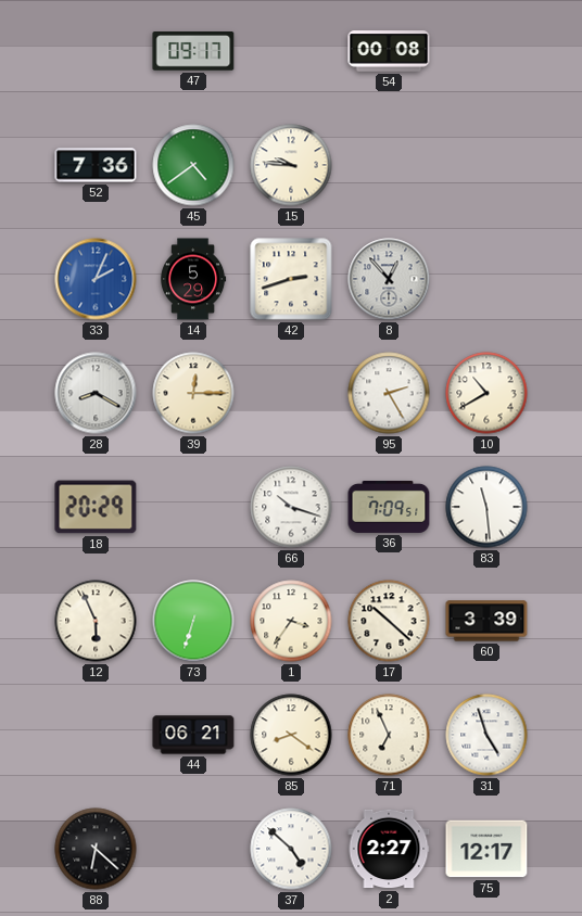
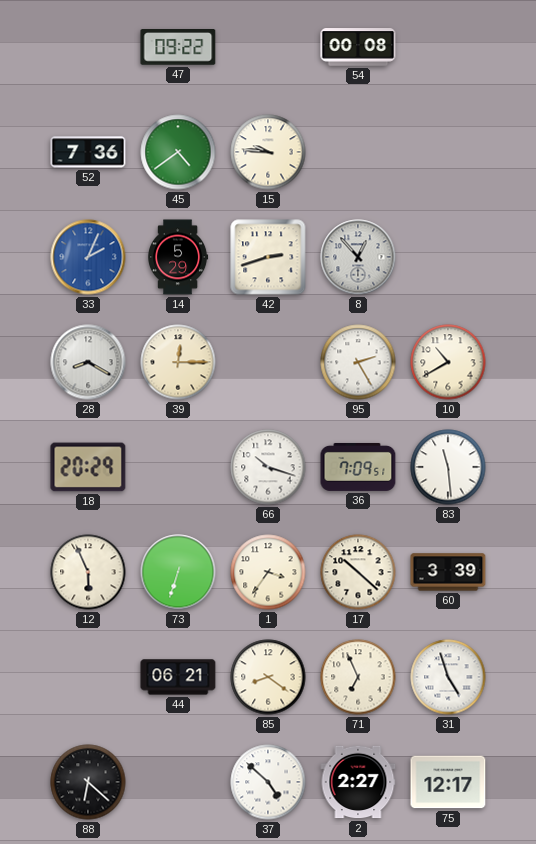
47: 09:17 -> 09:22 (178, 48)
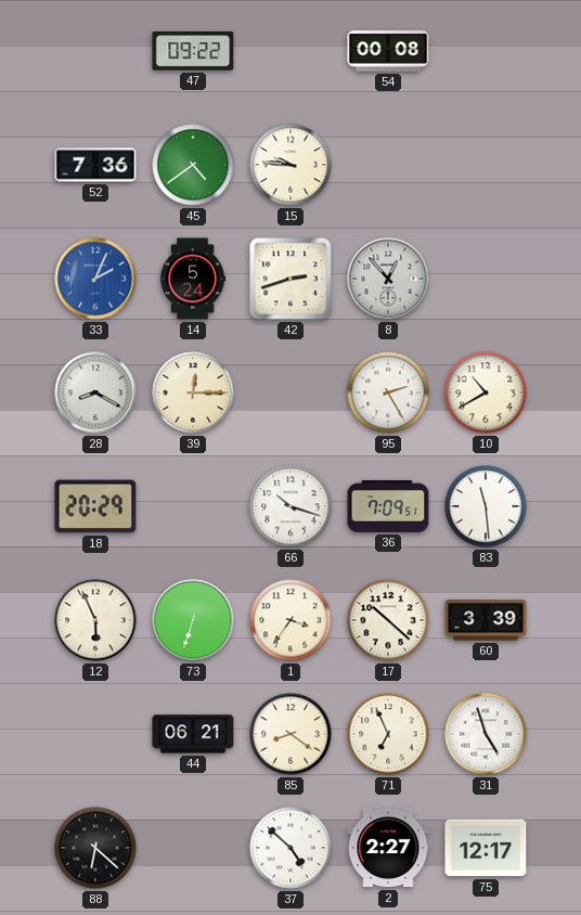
14: 5:29 -> 5:24 (194, 279)
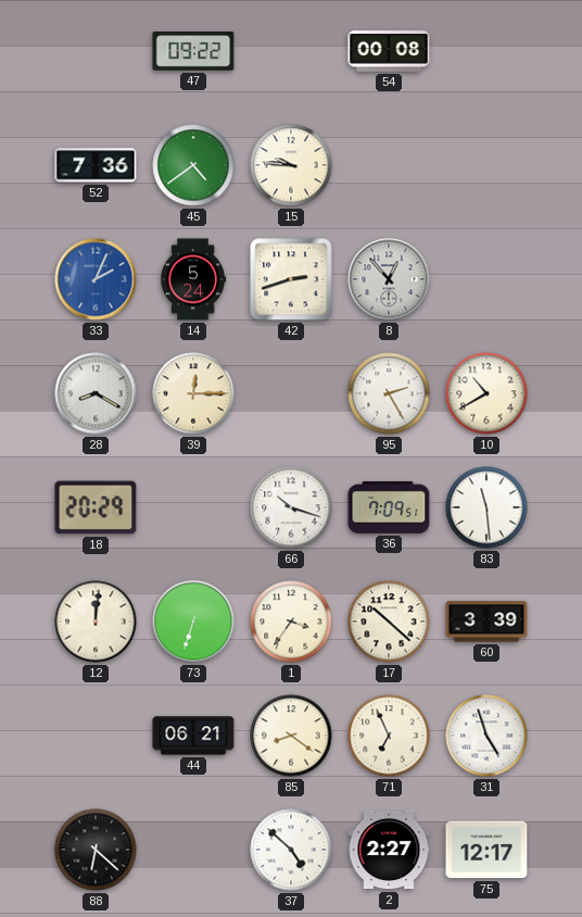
12: 5:56 -> 12:01 (96, 621)
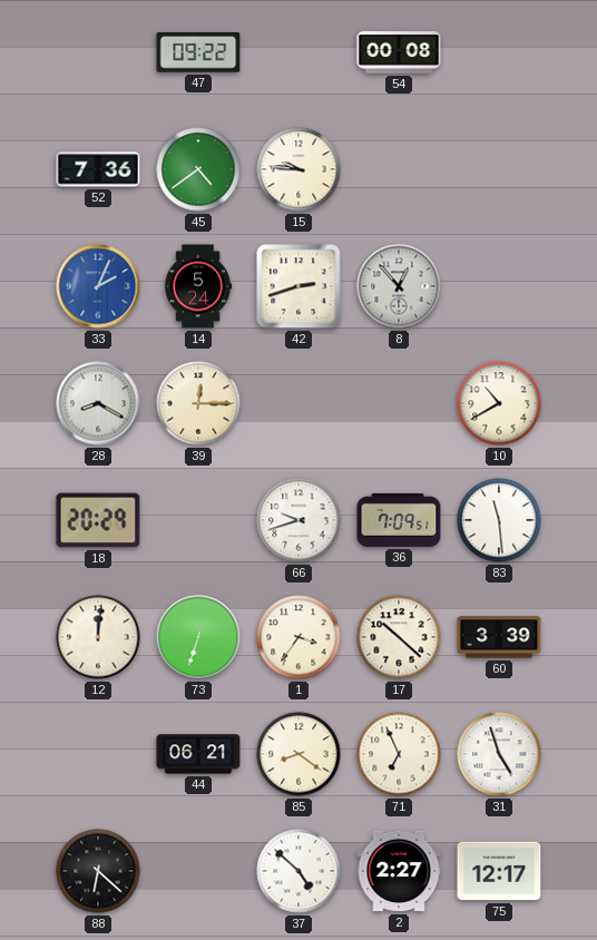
95: 2:25 -> none (389, 393)
66: 10:18 -> 9:42 (298, 520)
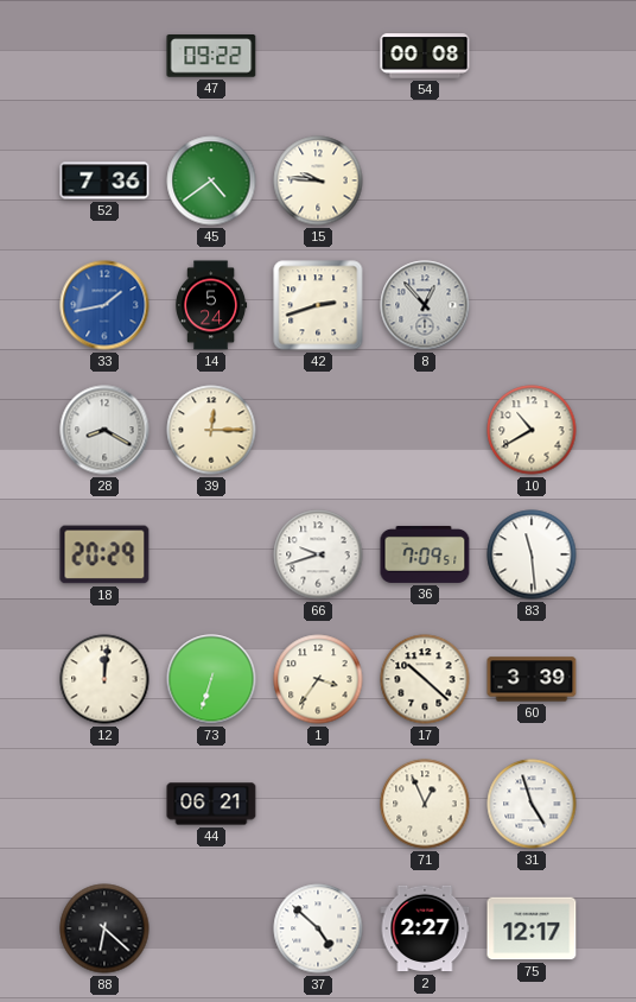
33: 2:04 -> 1:43 (104, 305)
85: 8:21 -> none (298, 754)
71: 6:56 -> 12:56 (425, 804)
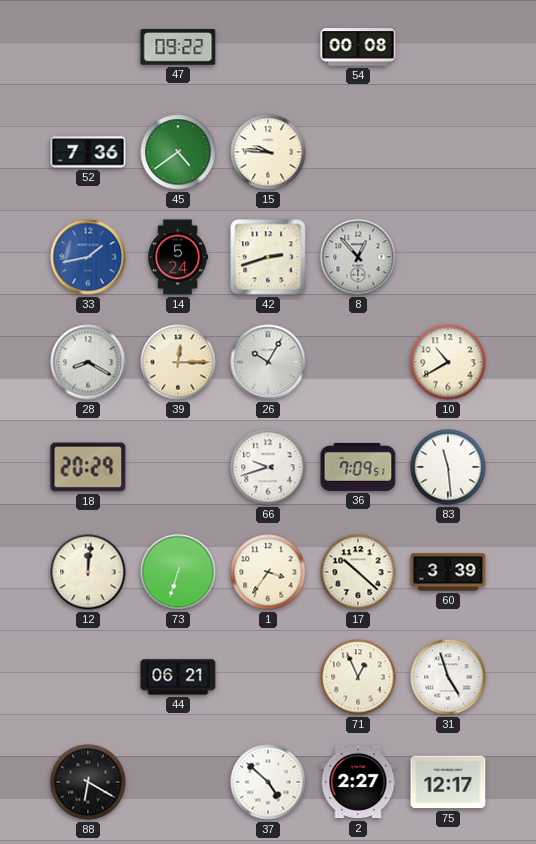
26: none -> 10:05 (268, 362)
88: 6:22 -> 6:20 (88, 782)
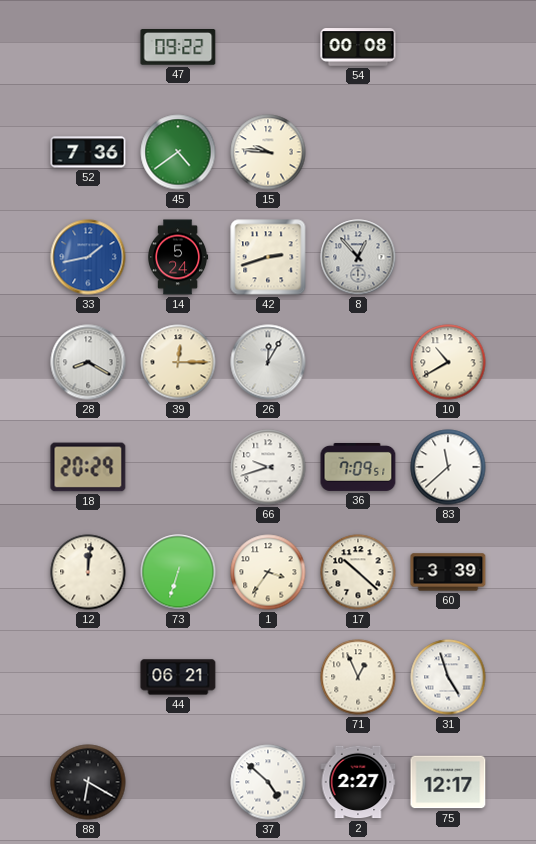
26: 10:05 -> 12:05 (268, 362)
83: 11:29 -> 11:38 (448, 467)
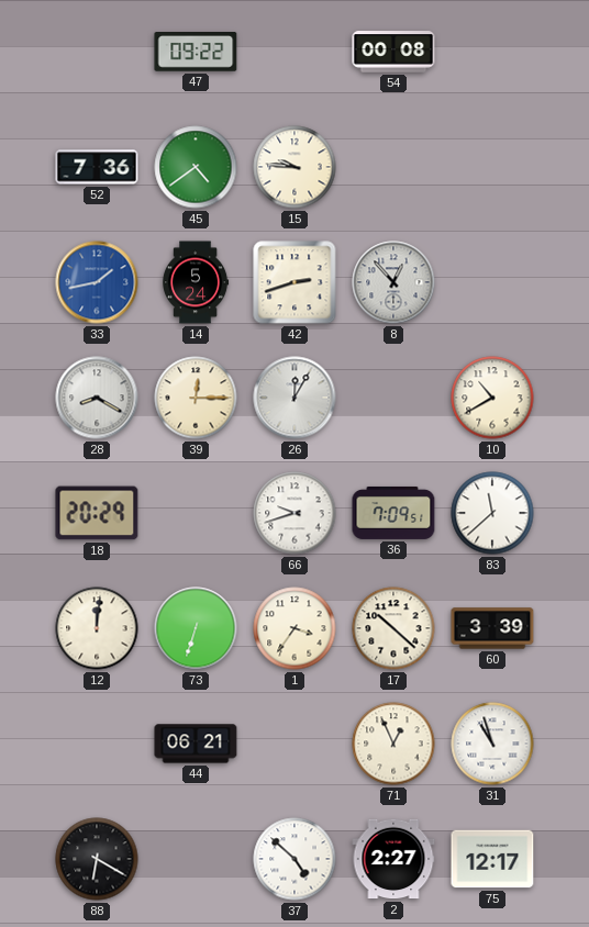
31: 4:57 -> 10:57 (492, 744)
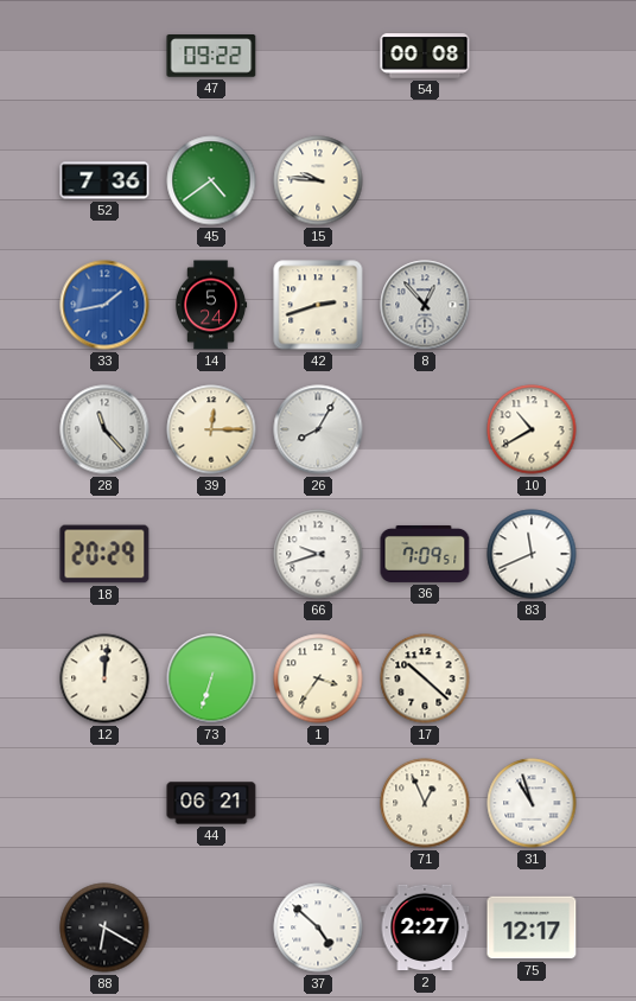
28: 8:20 -> 11:23 (104, 429)
26: 12:05 -> 8:05 (318, 429)
83: 11:38 -> 11:41 (532, 554)
60: 3:39 -> none (492, 628)
